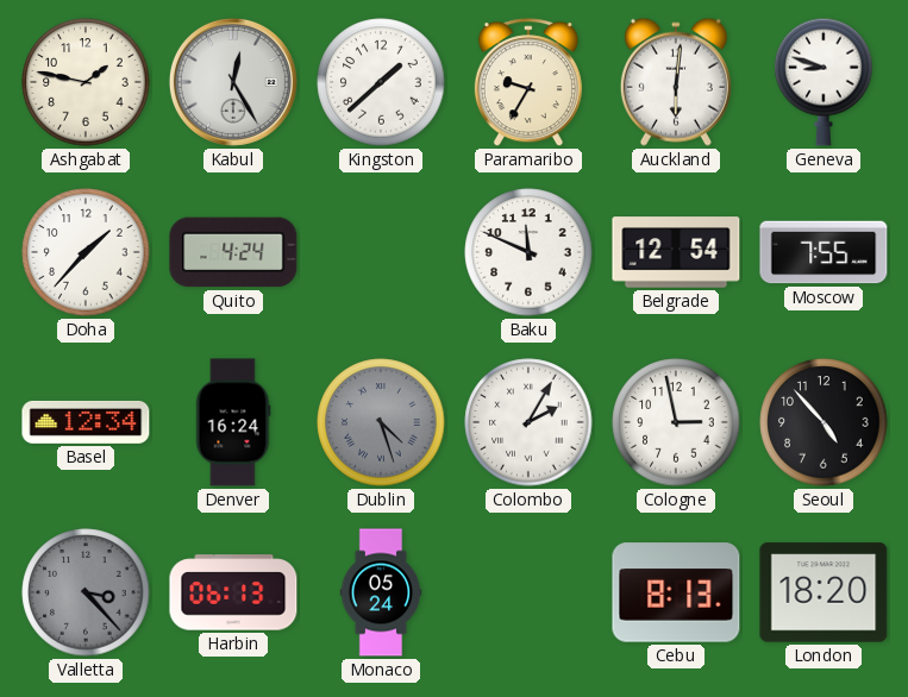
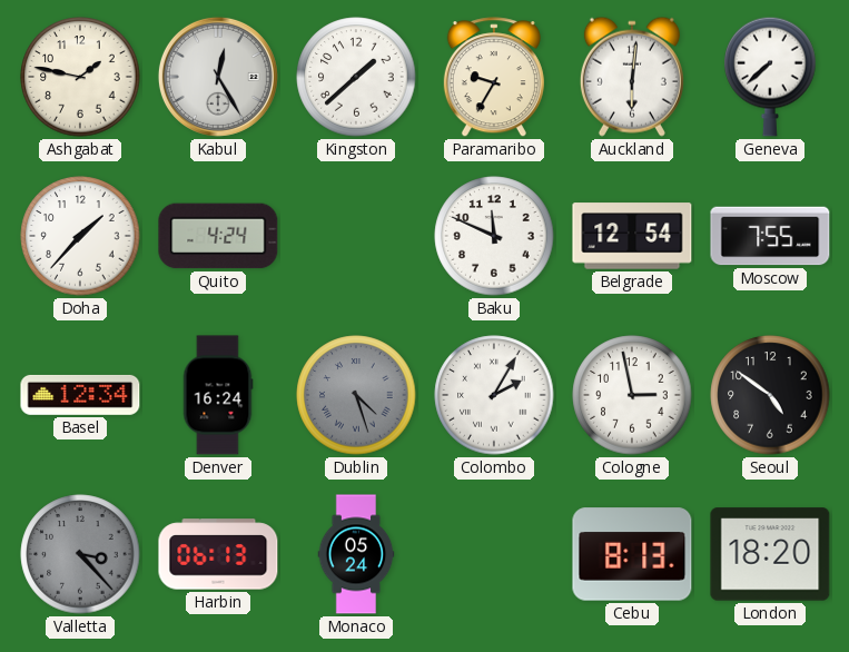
Geneva: 8:48 -> 7:38 (770, 77)
Seoul: 4:53 -> 4:51 (770, 395)
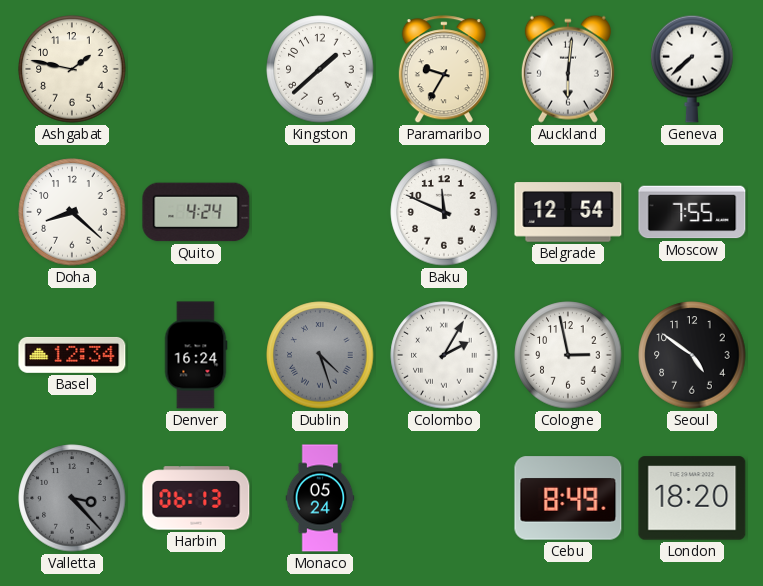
Kabul: 12:25 -> none (218, 77)
Doha: 1:37 -> 8:22 (72, 212)
Cebu: 8:13 -> 8:49 (568, 498)
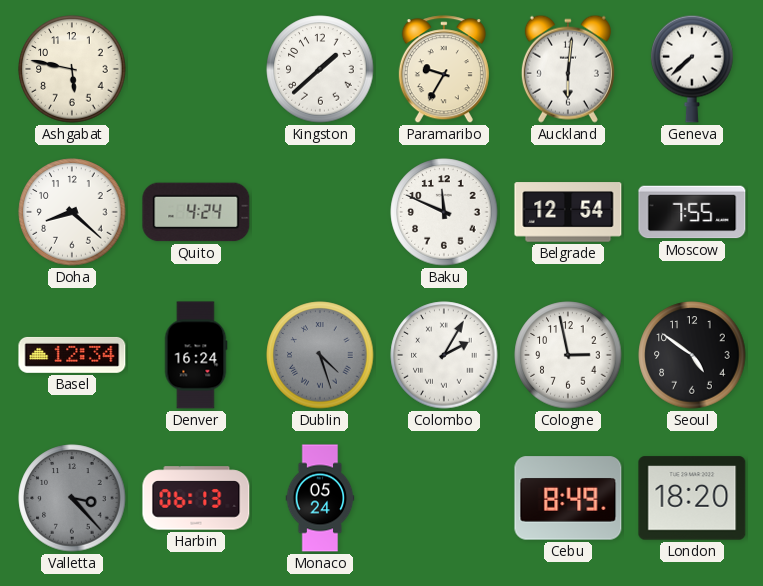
Ashgabat: 1:47 -> 5:47 (72, 69)
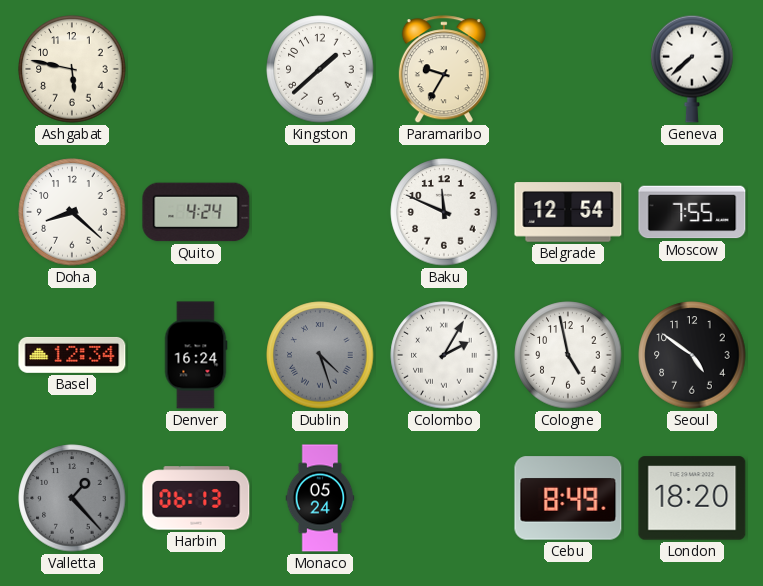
Auckland: 6:01 -> none (568, 69)
Cologne: 2:58 -> 4:58 (568, 355)
Valletta: 3:23 -> 1:23 (72, 498)
